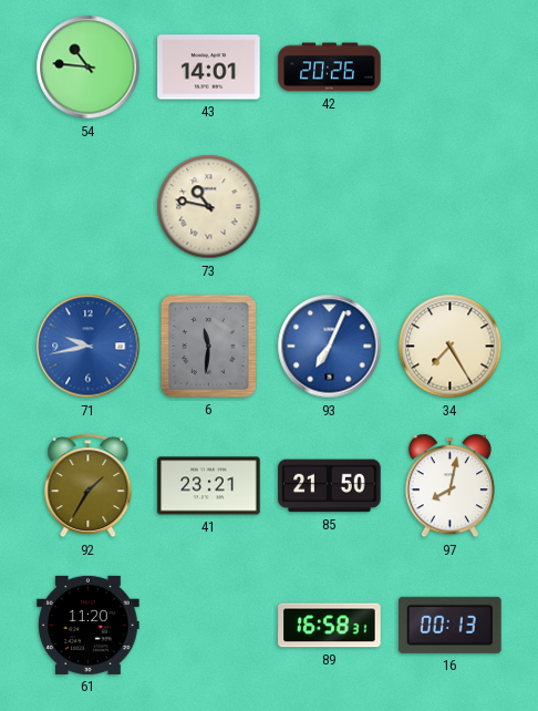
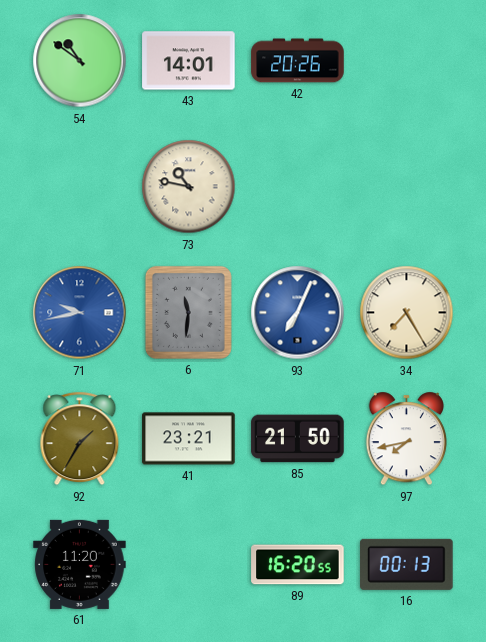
54: 10:46 -> 10:51 (80, 61)
97: 8:02 -> 7:43 (406, 439)
89: 16:58 -> 16:20 (298, 565)
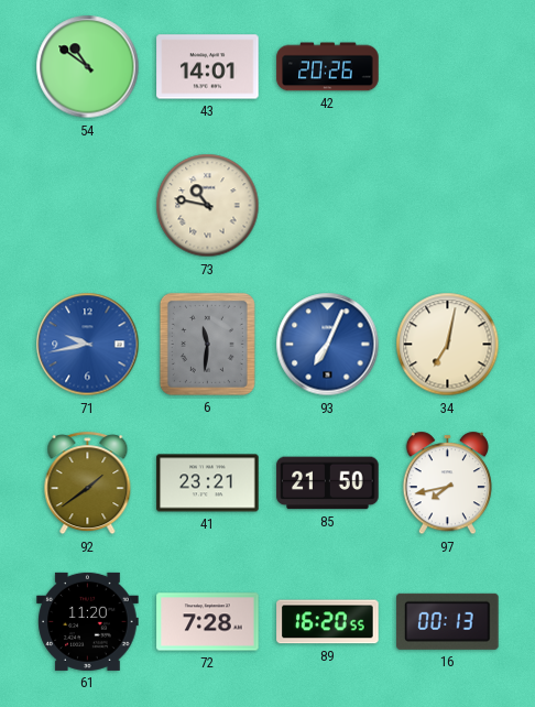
34: 7:25 -> 7:02 (448, 345)
92: 1:35 -> 1:39 (88, 483)
72: none -> 7:28 (208, 622)
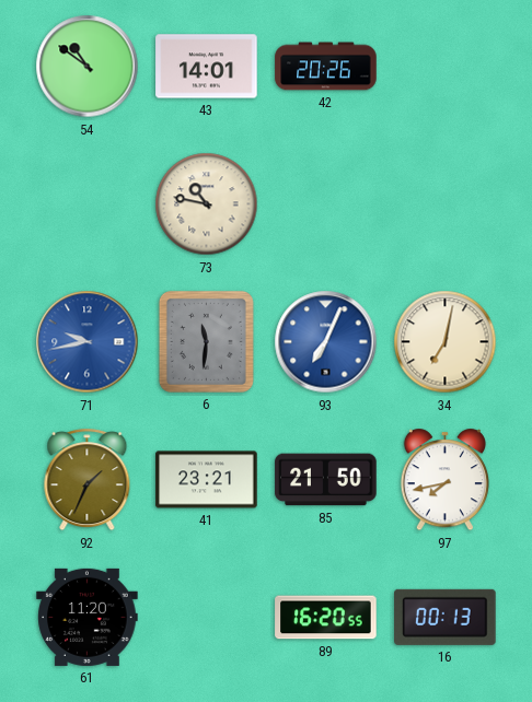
92: 1:39 -> 1:34 (88, 480)
72: 7:28 -> none (208, 622)
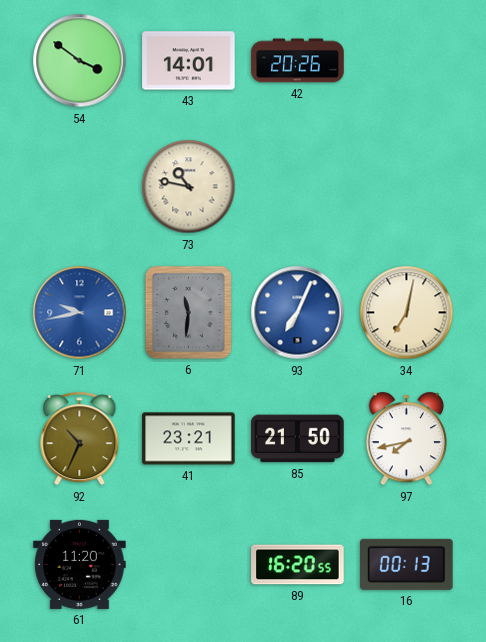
54: 10:51 -> 3:51 (80, 61)
92: 1:34 -> 10:34 (80, 439)
